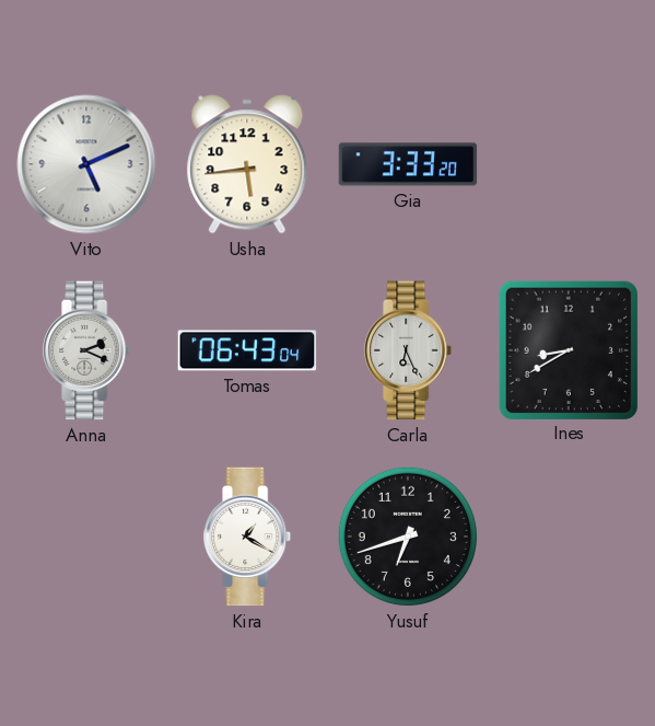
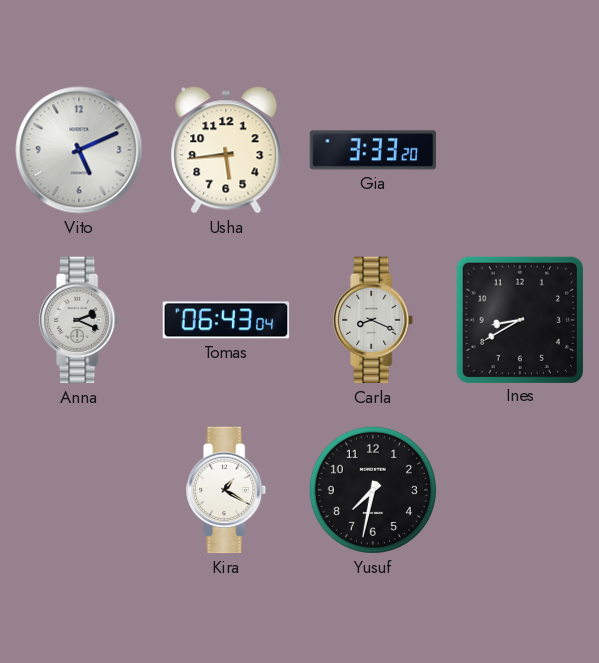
Carla: 6:26 -> 8:19 (374, 320)
Yusuf: 6:42 -> 7:32 (373, 490)
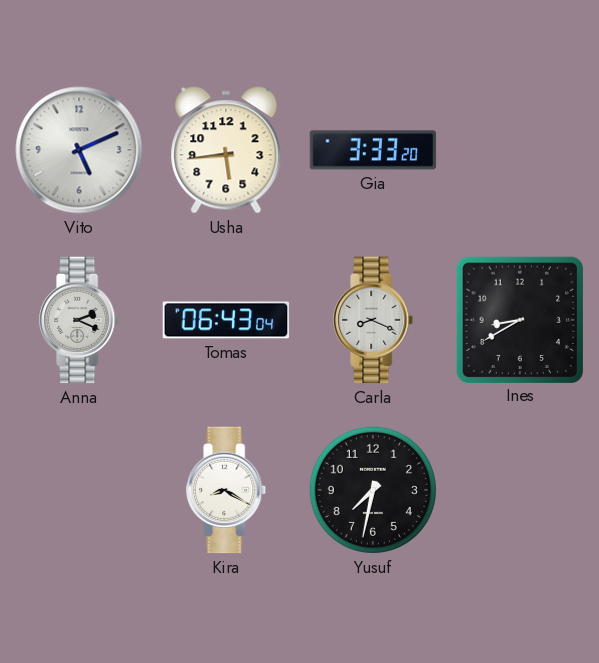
Kira: 1:20 -> 8:20 (227, 490)
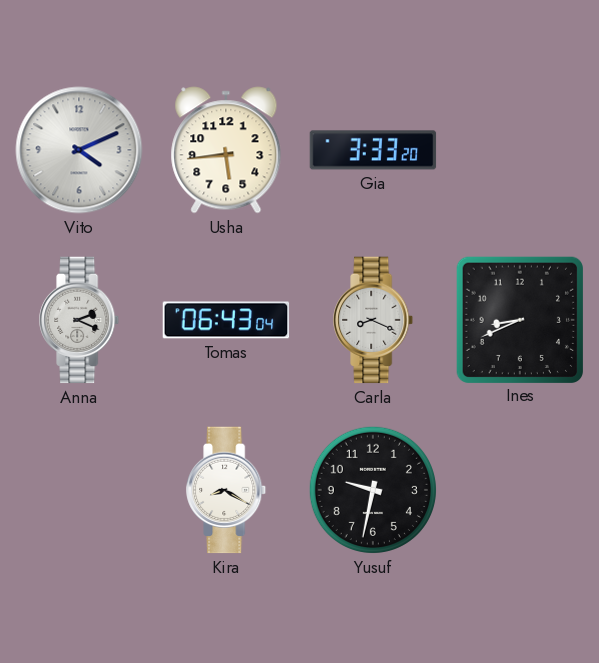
Vito: 5:11 -> 4:11 (79, 150)
Ines: 8:40 -> 8:41 (519, 319)
Yusuf: 7:32 -> 9:32 (373, 490)
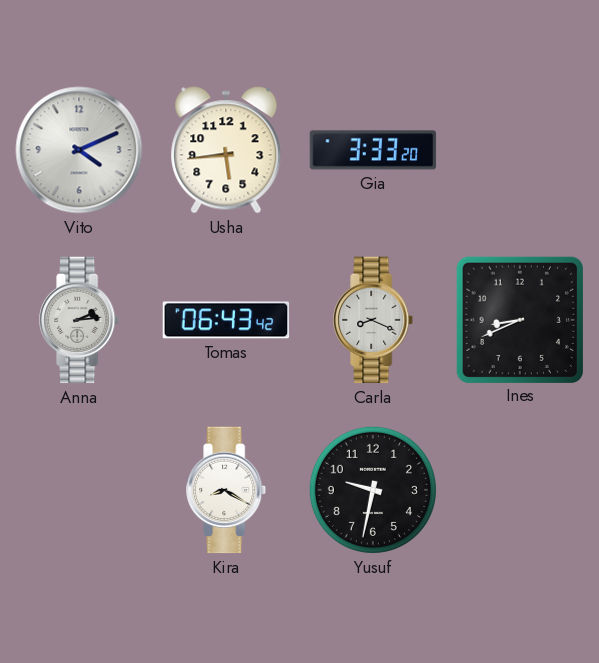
Anna: 2:19 -> 2:14 (80, 320)
Tomas: 06:43:04 -> 06:43:42 (226, 320)
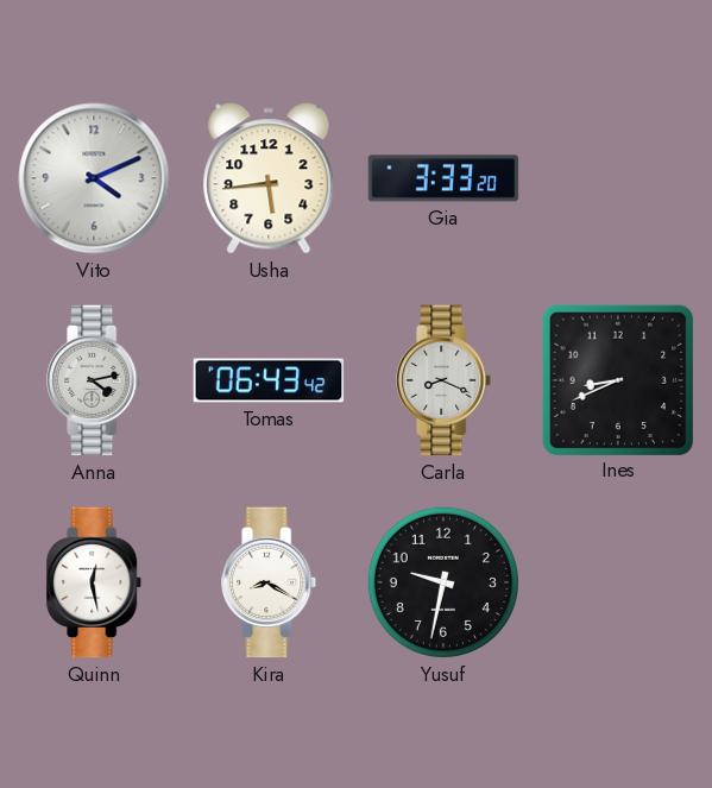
Anna: 2:14 -> 4:13 (95, 380)
Quinn: none -> 12:28 (95, 582)
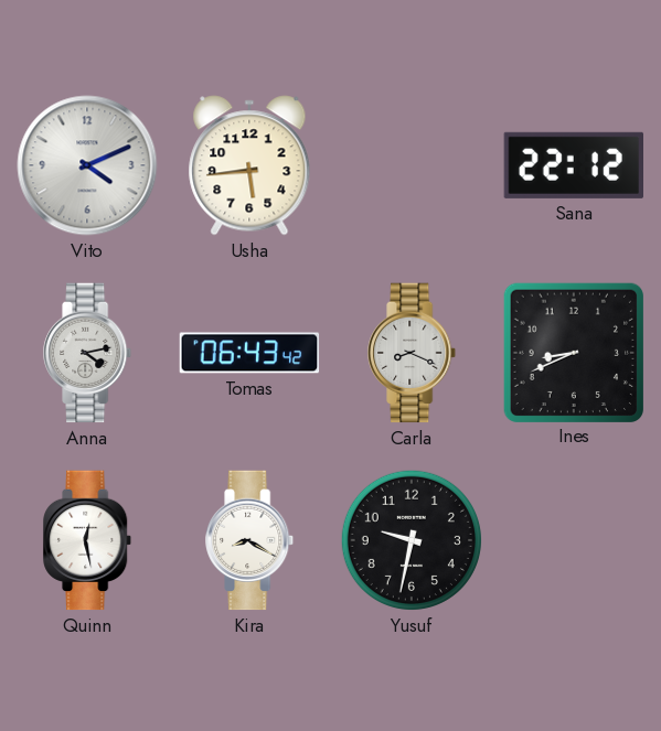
Gia: 3:33 -> none (443, 178)
Sana: none -> 22:12 (573, 165)
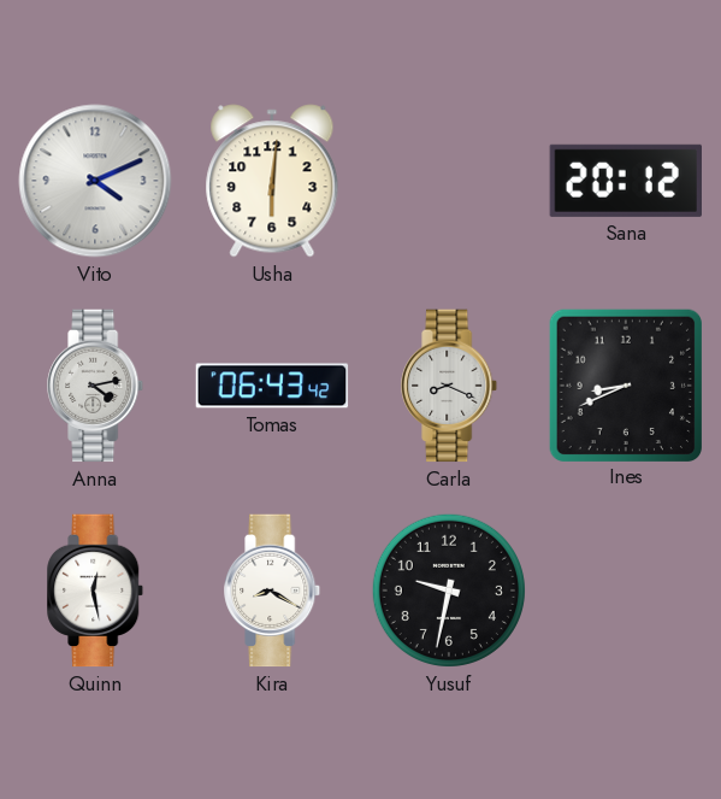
Usha: 5:44 -> 6:01 (272, 181)
Sana: 22:12 -> 20:12 (625, 181)
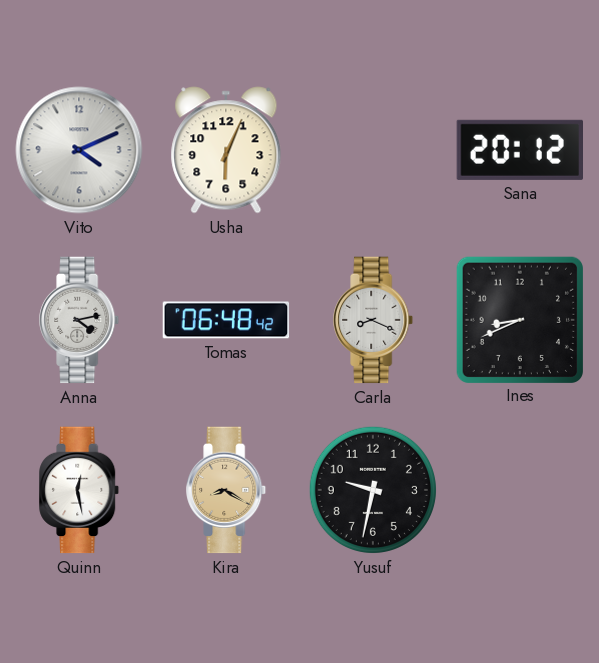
Usha: 6:01 -> 6:04 (226, 150)
Tomas: 06:43 -> 06:48 (226, 320)
Kira dial: white -> champagne (227, 490)
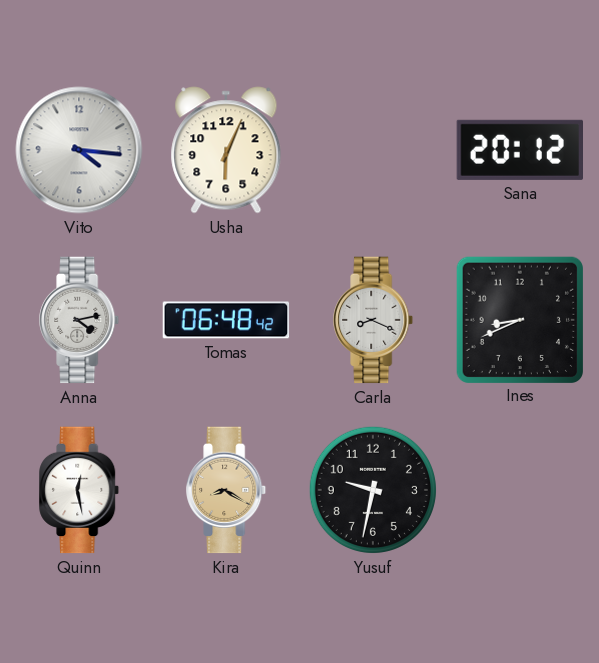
Vito: 4:11 -> 4:16 (79, 150)
